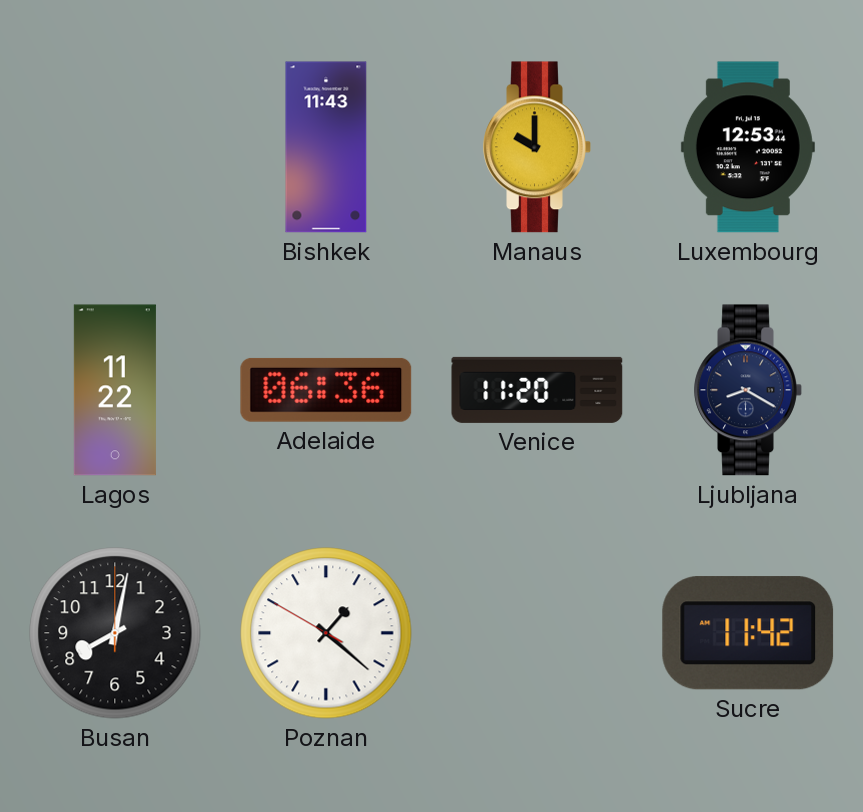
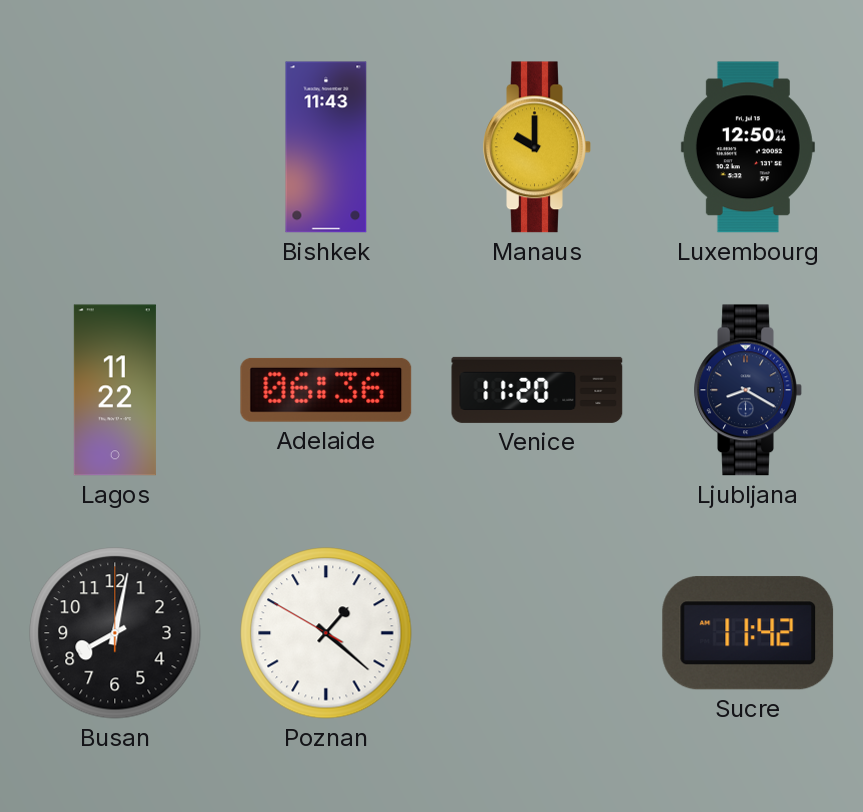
Luxembourg: 12:53 -> 12:50 (748, 147)
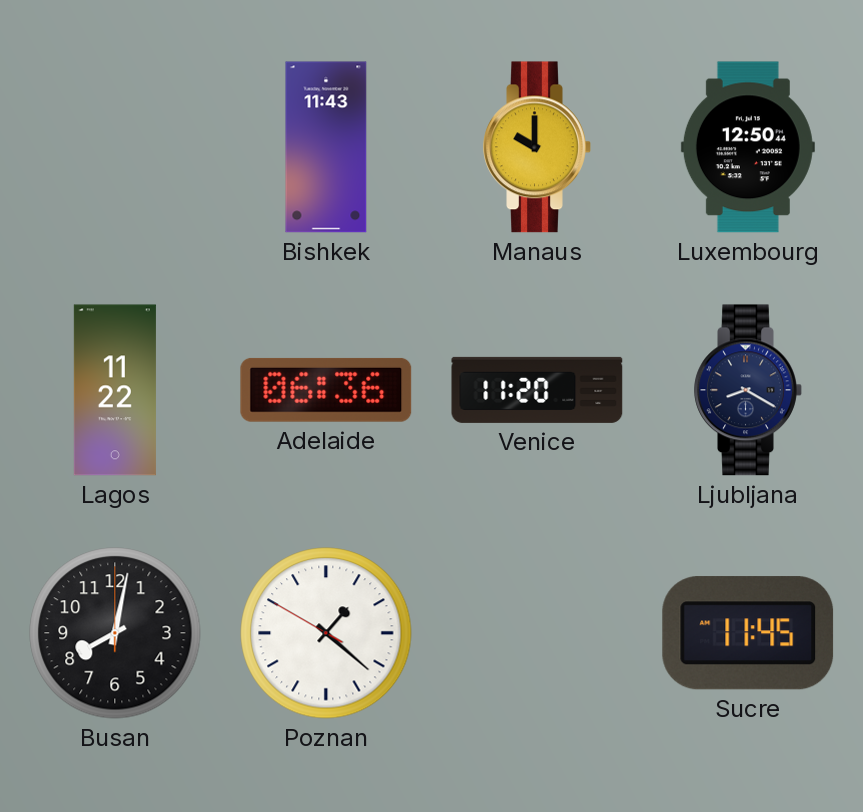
Sucre: 11:42 -> 11:45 (748, 633)
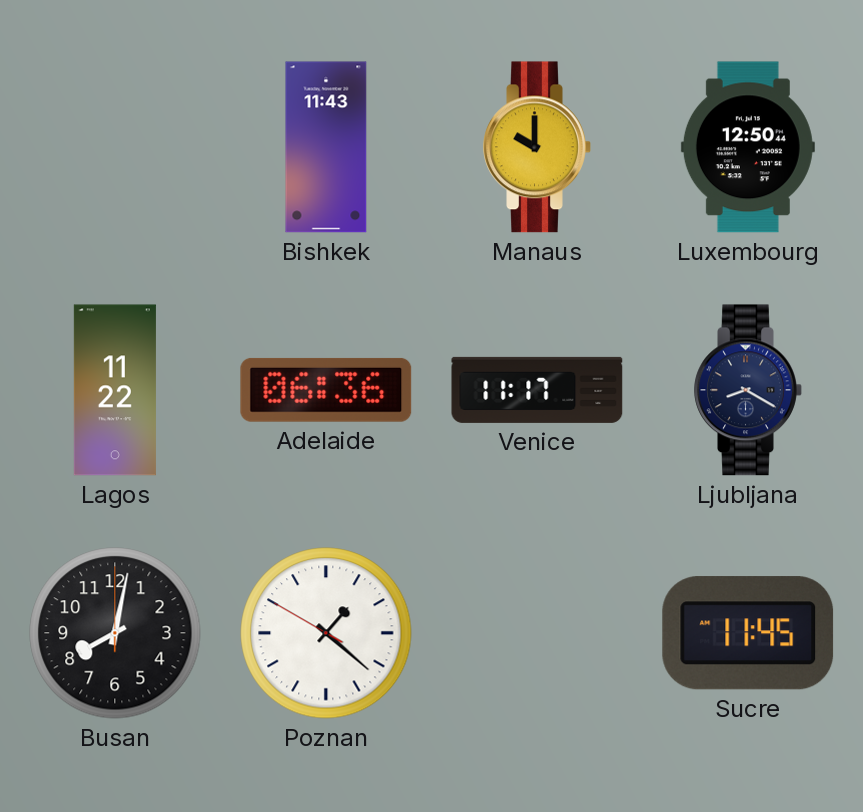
Venice: 11:20 -> 11:17 (537, 390)
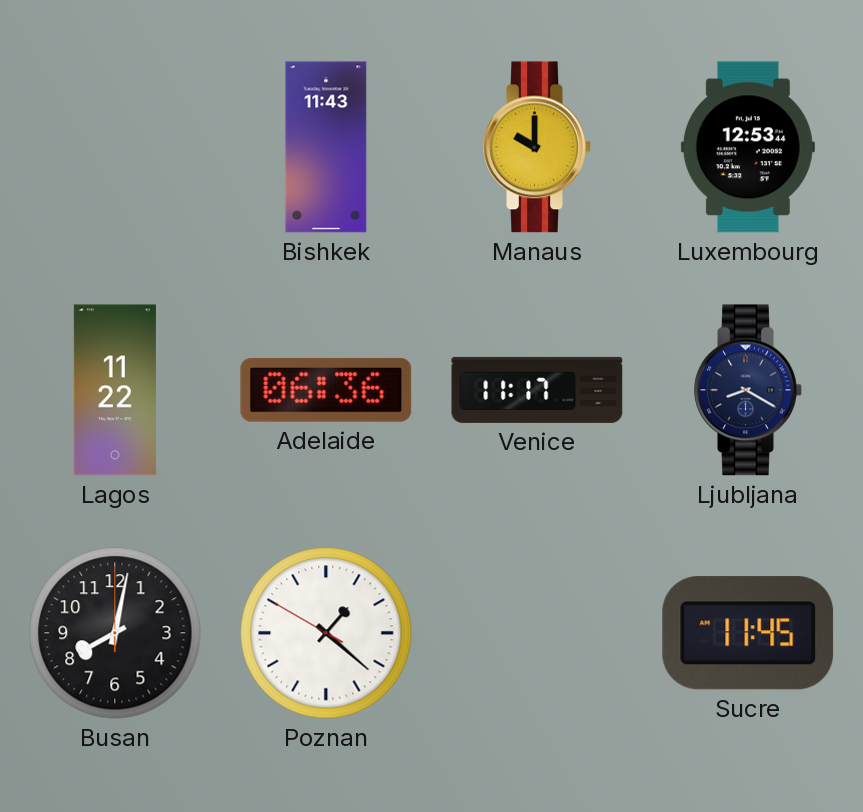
Luxembourg: 12:50 -> 12:53 (748, 147)
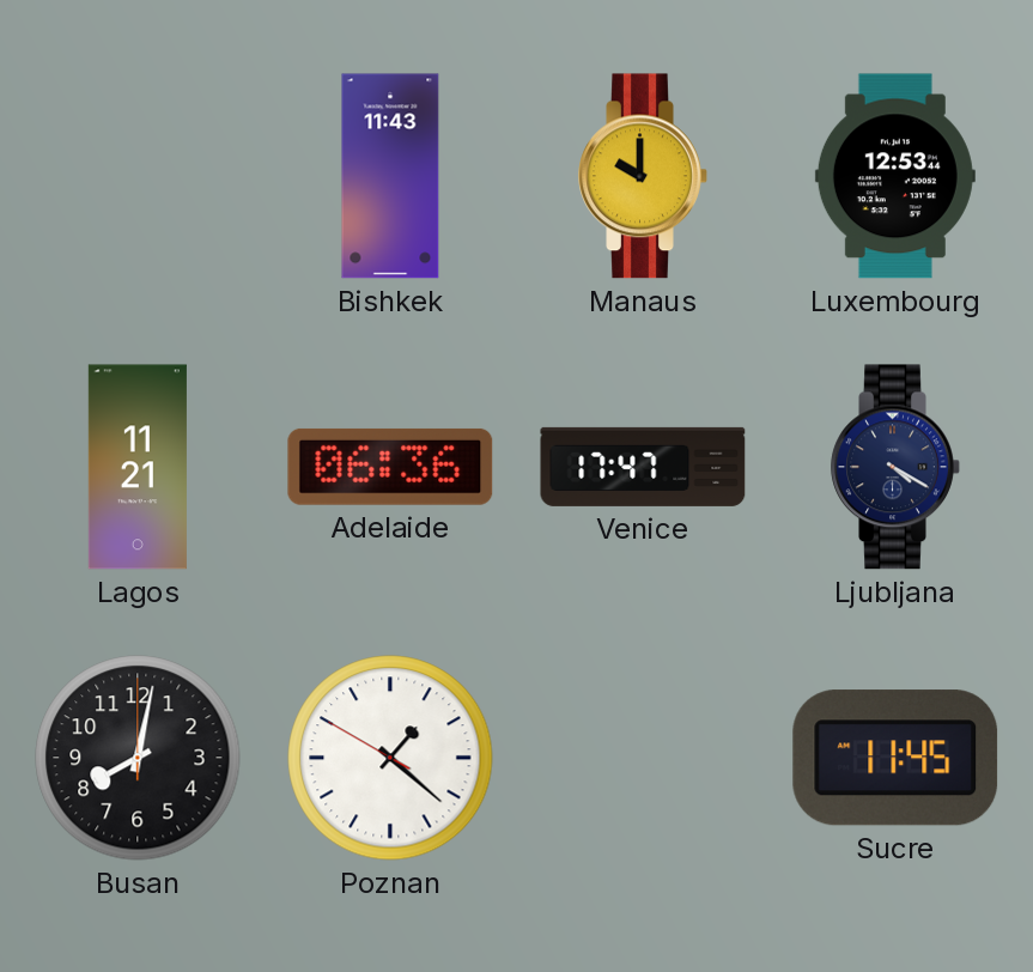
Lagos: 11:22 -> 11:21 (138, 467)
Venice: 11:17 -> 17:47 (643, 467)
Ljubljana: 8:20 -> 4:20 (895, 467)
